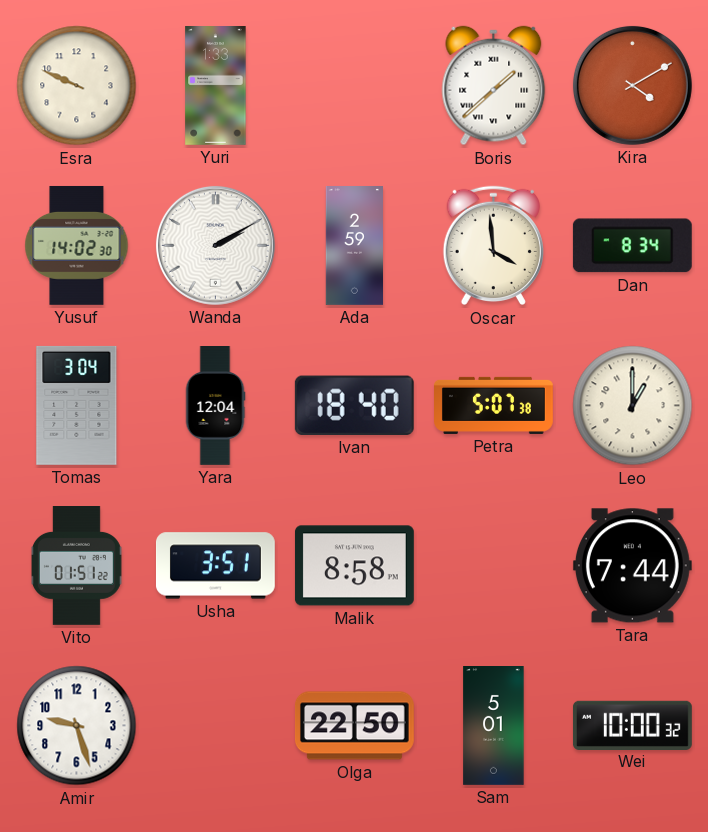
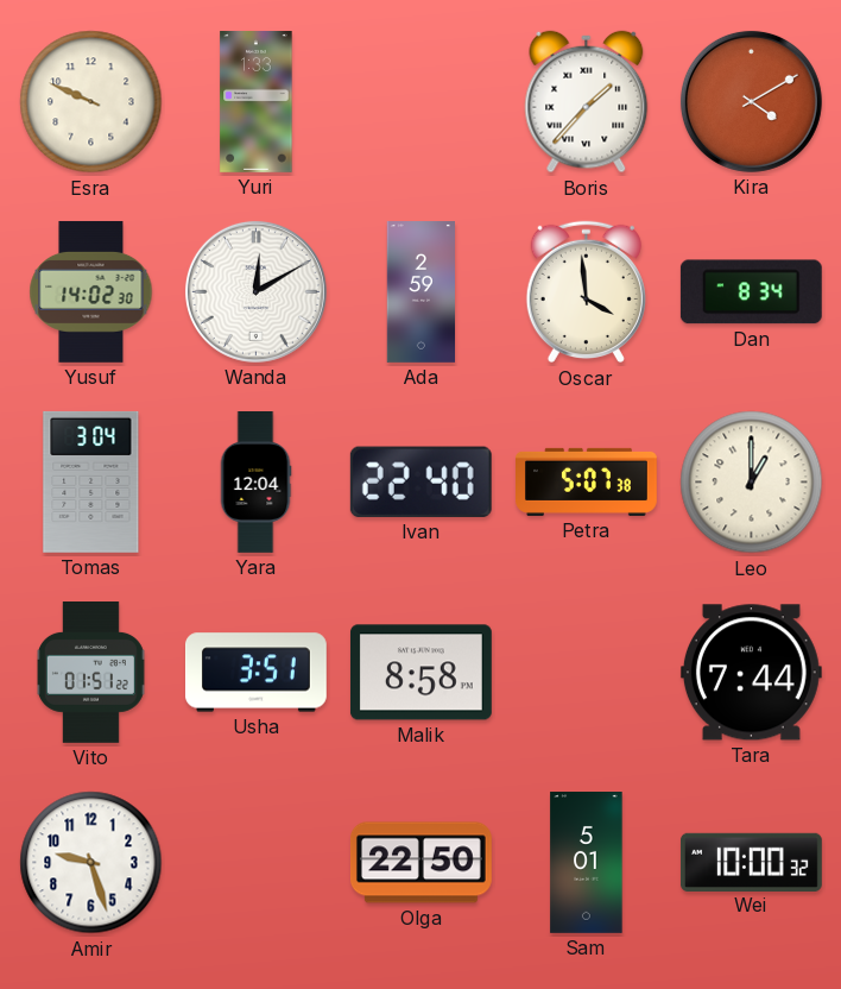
Boris: 1:38 -> 1:37 (587, 102)
Wanda: 2:10 -> 12:10 (255, 291)
Ivan: 18:40 -> 22:40 (420, 481)
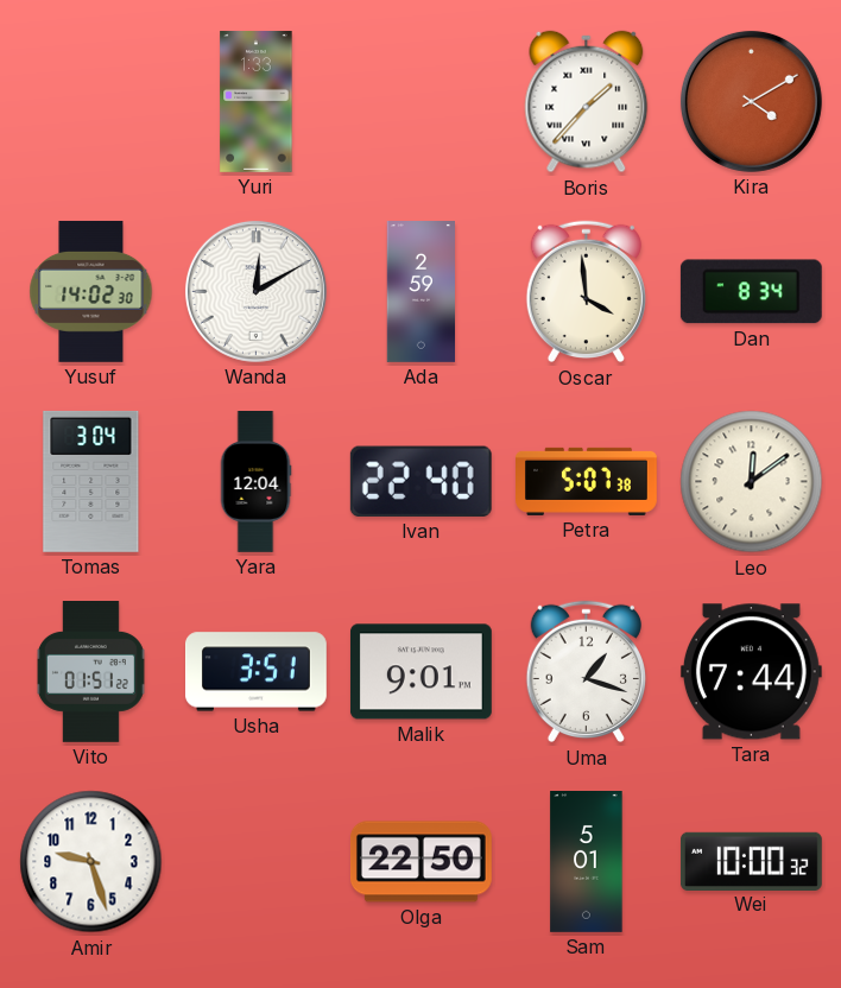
Esra: 9:49 -> none (91, 102)
Leo: 1:00 -> 12:09 (752, 482)
Malik: 8:58 -> 9:01 (420, 672)
Uma: none -> 1:18 (586, 672)
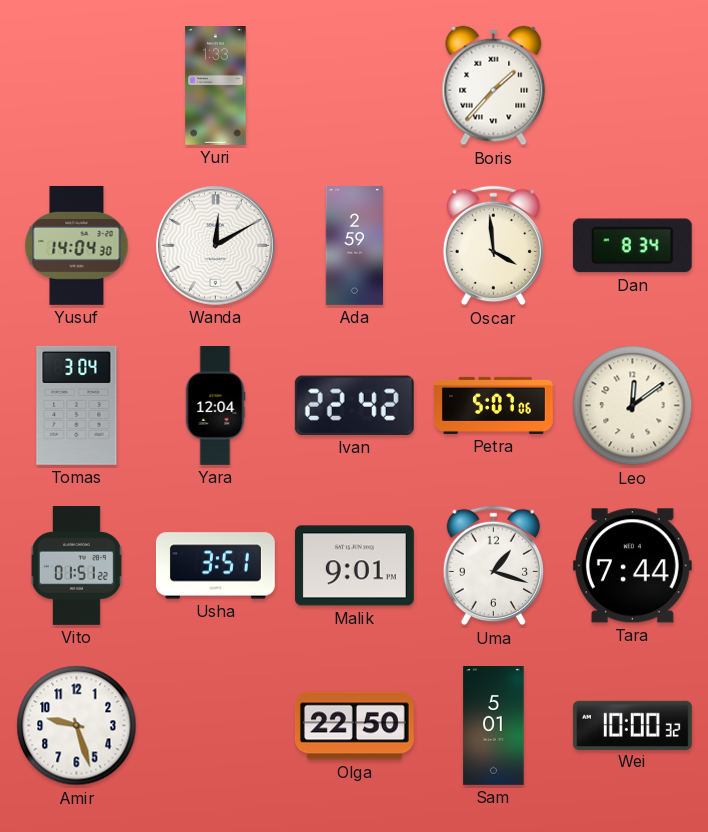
Kira: 4:10 -> none (751, 101)
Yusuf: 14:02 -> 14:04 (77, 245)
Ivan: 22:40 -> 22:42 (354, 405)
Petra: 5:07:38 -> 5:07:06 (494, 405)
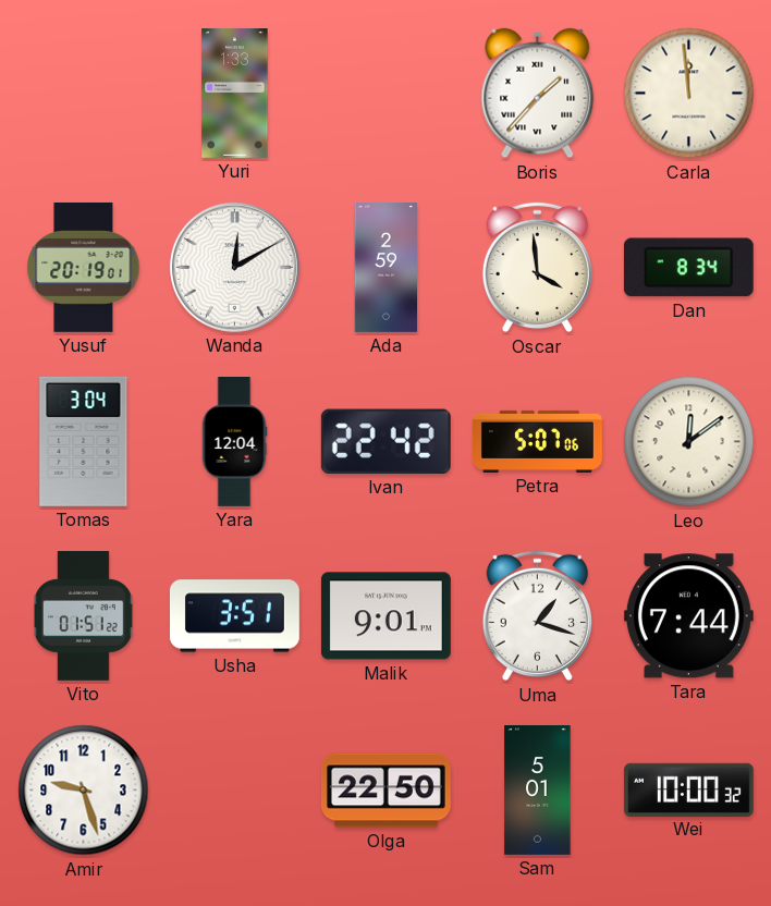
Carla: none -> 11:59 (689, 94)
Yusuf: 14:04 -> 20:19 (84, 267)
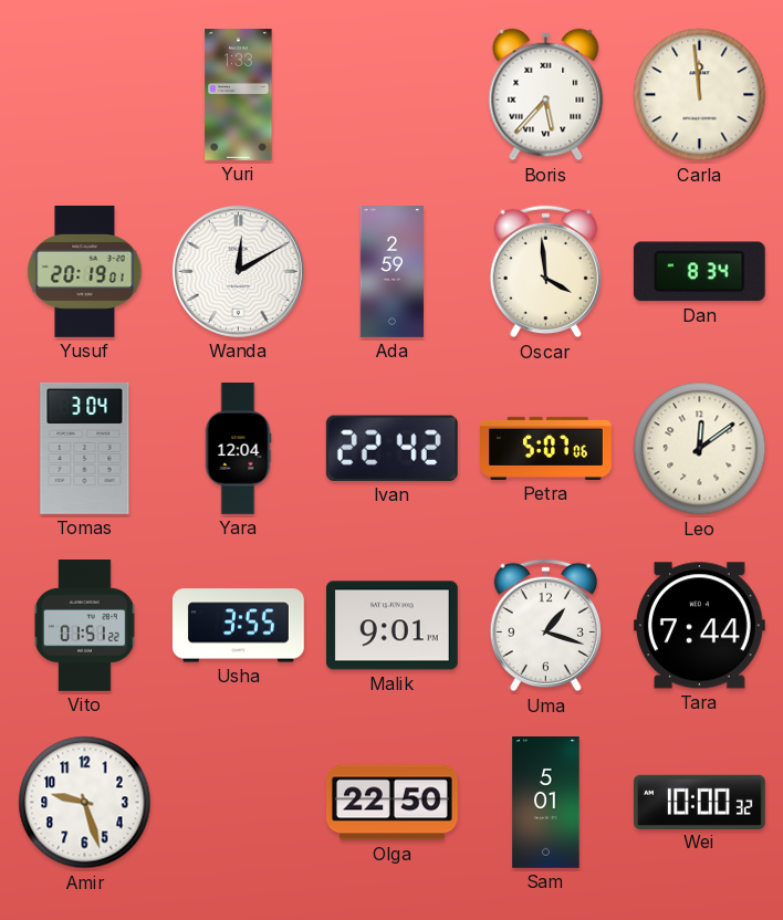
Boris: 1:37 -> 5:37 (546, 95)
Usha: 3:51 -> 3:55 (238, 626)
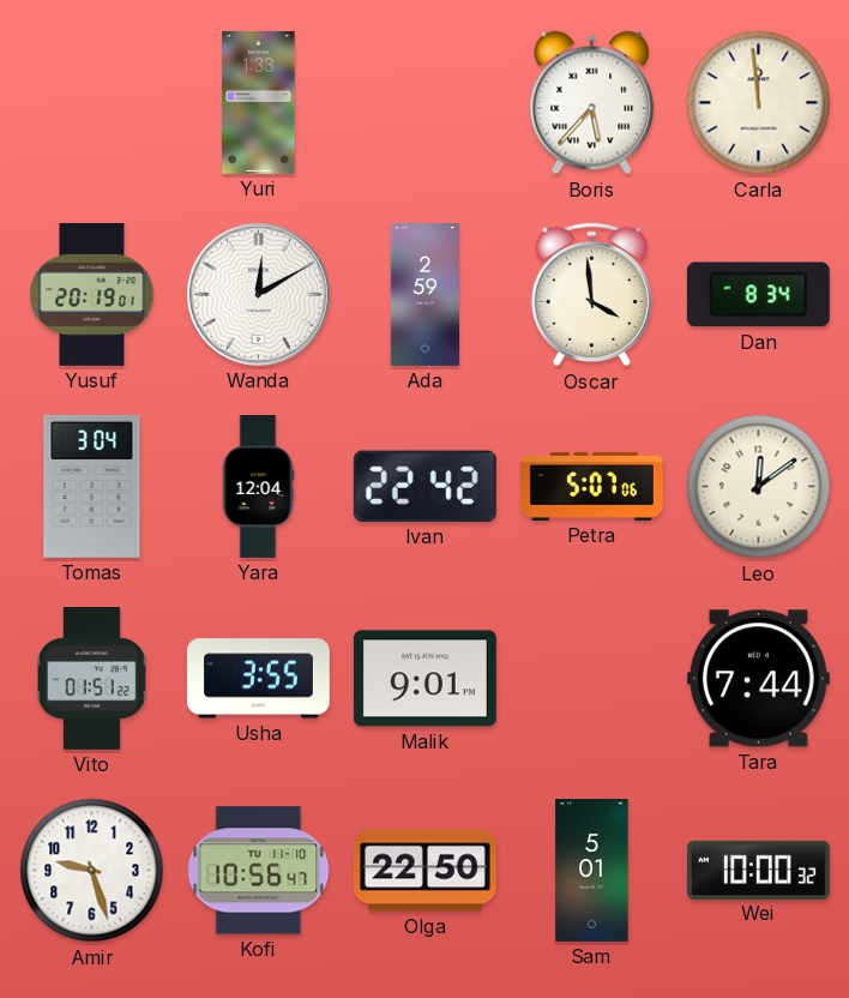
Uma: 1:18 -> none (545, 626)
Kofi: none -> 10:56 (259, 871)
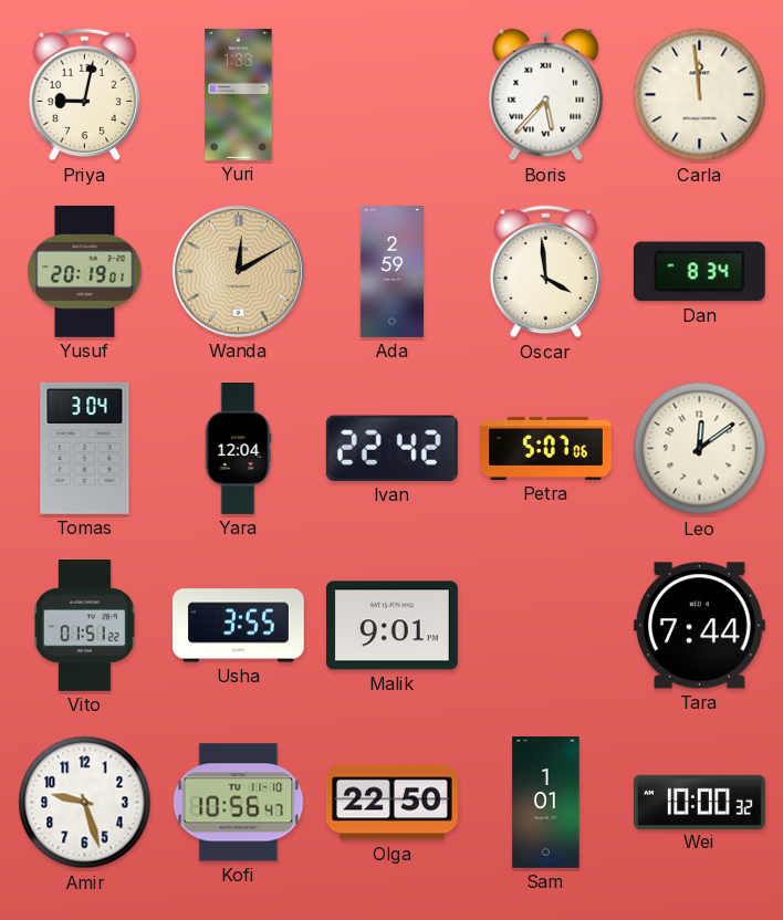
Priya: none -> 9:02 (84, 95)
Wanda dial: white -> champagne (238, 271)
Sam: 5:01 -> 1:01 (546, 803)
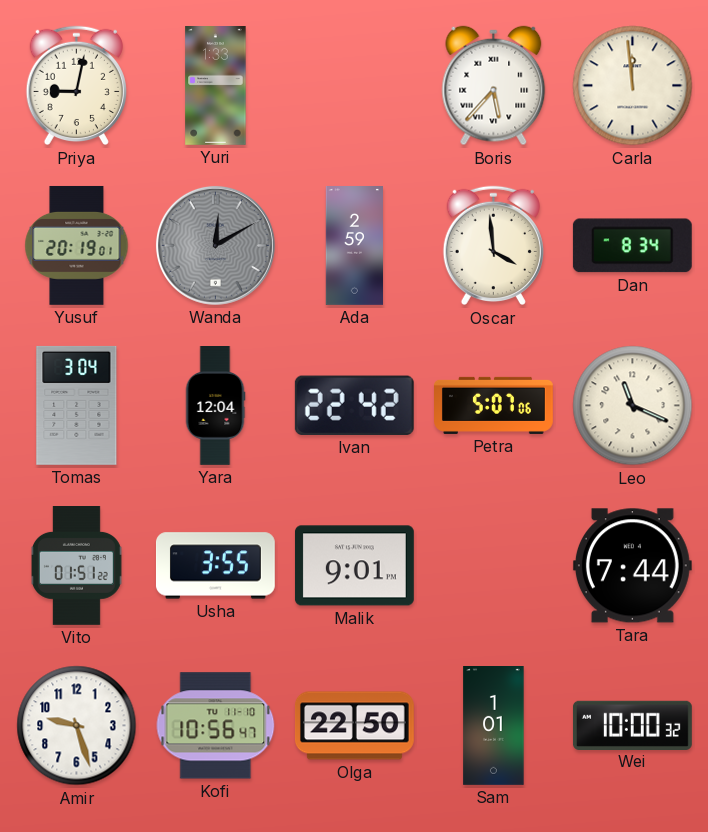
Wanda dial: champagne -> grey (215, 245)
Leo: 12:09 -> 11:19 (633, 406)
